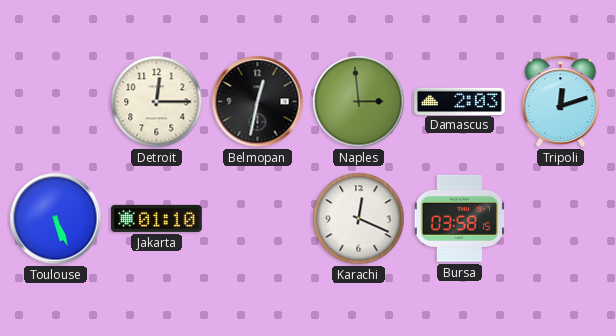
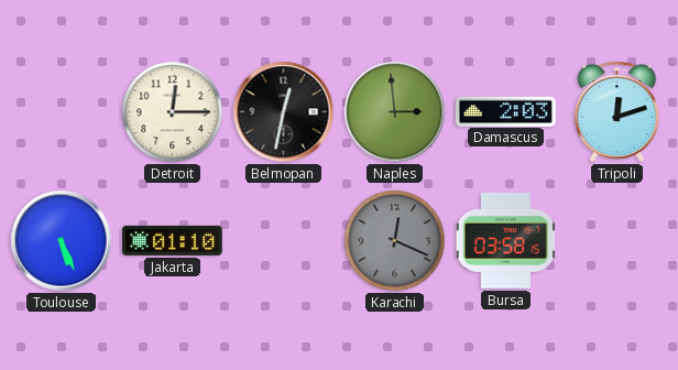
Karachi dial: white -> grey (395, 241)
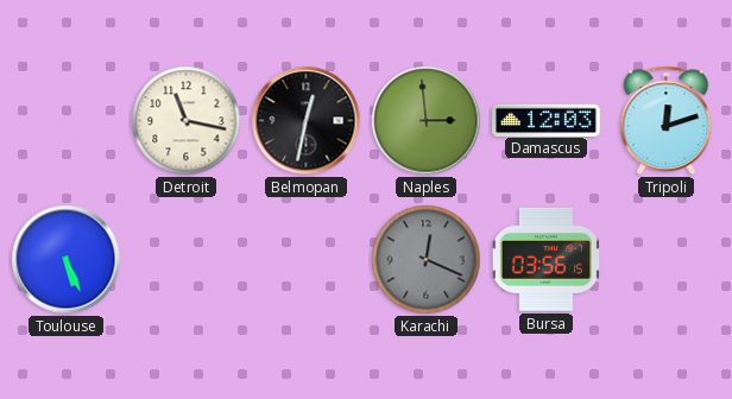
Detroit: 12:15 -> 11:17 (187, 121)
Damascus: 2:03 -> 12:03 (547, 120)
Jakarta: 01:10 -> none (173, 240)
Bursa: 03:58 -> 03:56 (545, 259)
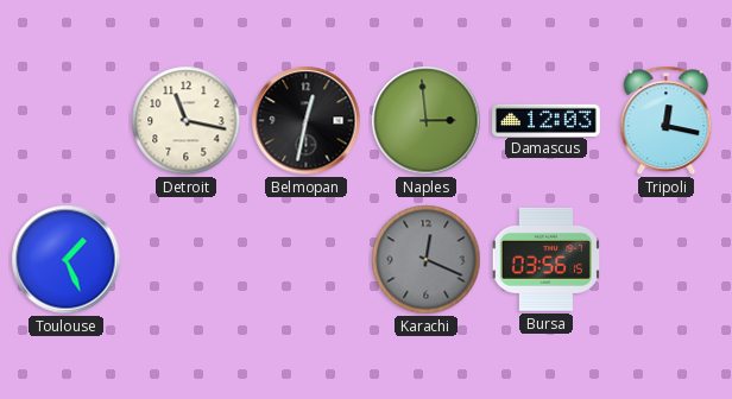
Tripoli: 12:12 -> 12:17 (667, 120)
Toulouse: 5:26 -> 1:26 (67, 260)
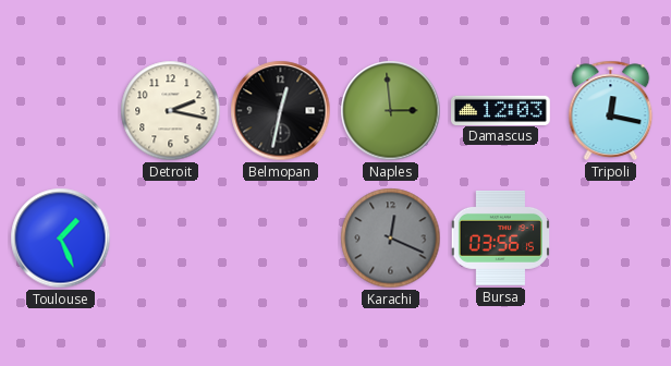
Detroit: 11:17 -> 2:17 (171, 111)
